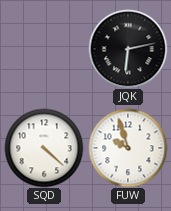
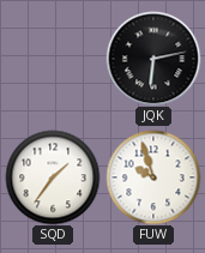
SQD: 4:22 -> 1:36 (53, 177)
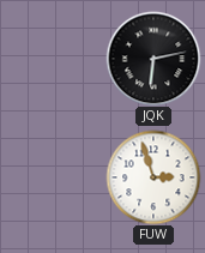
SQD: 1:36 -> none (53, 177)
FUW: 9:57 -> 2:57 (153, 177)
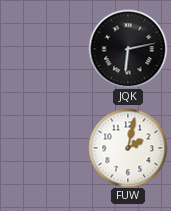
FUW: 2:57 -> 2:02 (128, 148)
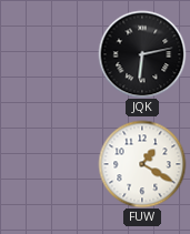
FUW: 2:02 -> 1:20 (142, 164)
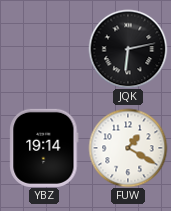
YBZ: none -> 19:14 (44, 148)
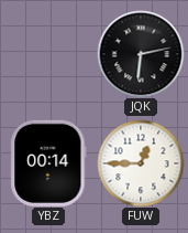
YBZ: 19:14 -> 00:14 (48, 163)
FUW: 1:20 -> 12:45 (141, 163)
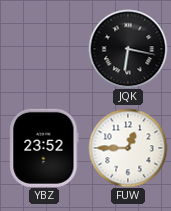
JQK: 6:13 -> 6:17 (128, 49)
YBZ: 00:14 -> 23:52 (44, 148)
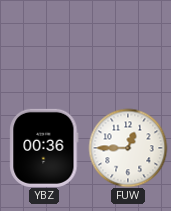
JQK: 6:17 -> none (128, 49)
YBZ: 23:52 -> 00:36 (44, 148)
